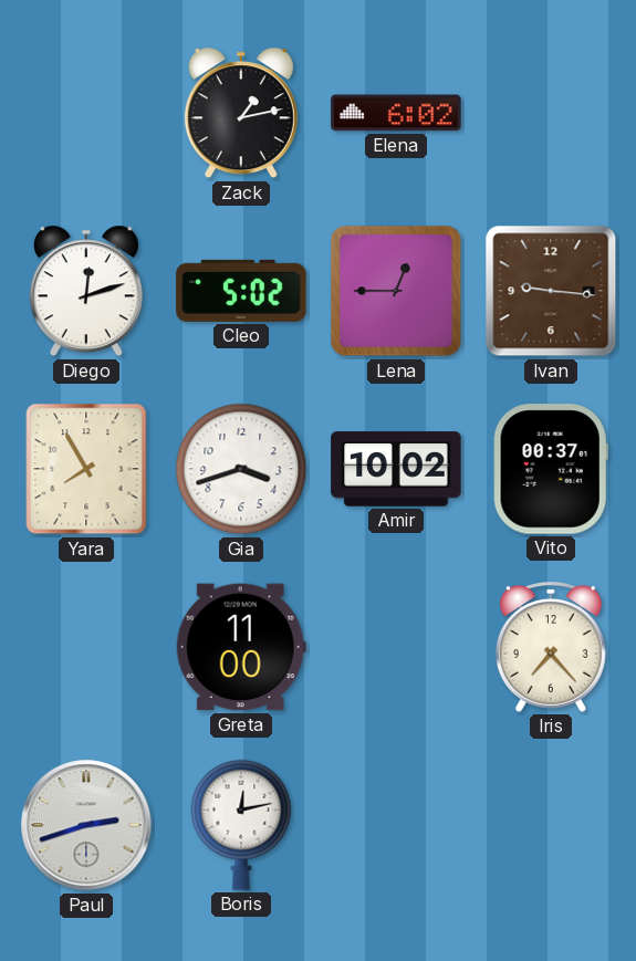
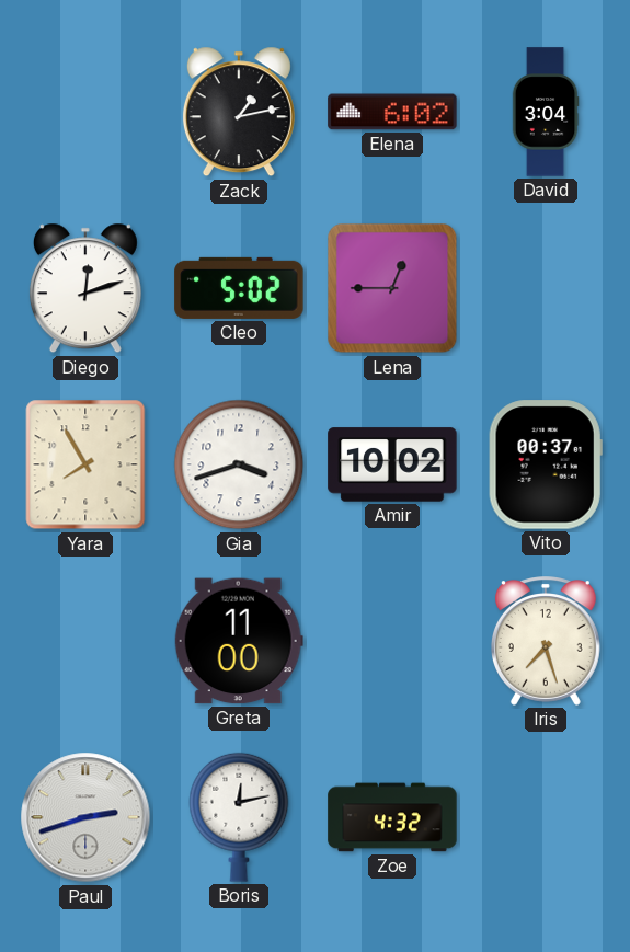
David: none -> 3:04 (546, 112)
Ivan: 9:16 -> none (551, 291)
Iris: 7:23 -> 7:27 (546, 641)
Zoe: none -> 4:32 (392, 817)
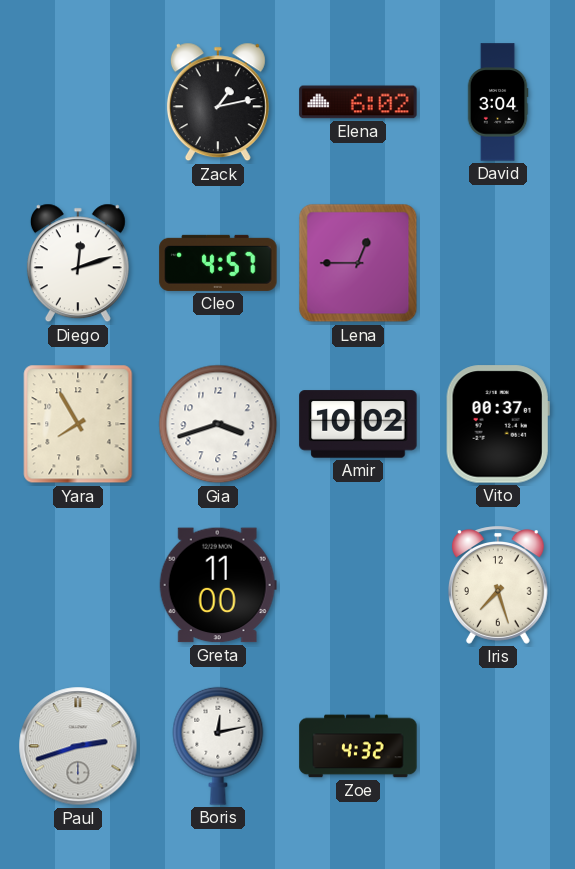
Cleo: 5:02 -> 4:57 (218, 263)
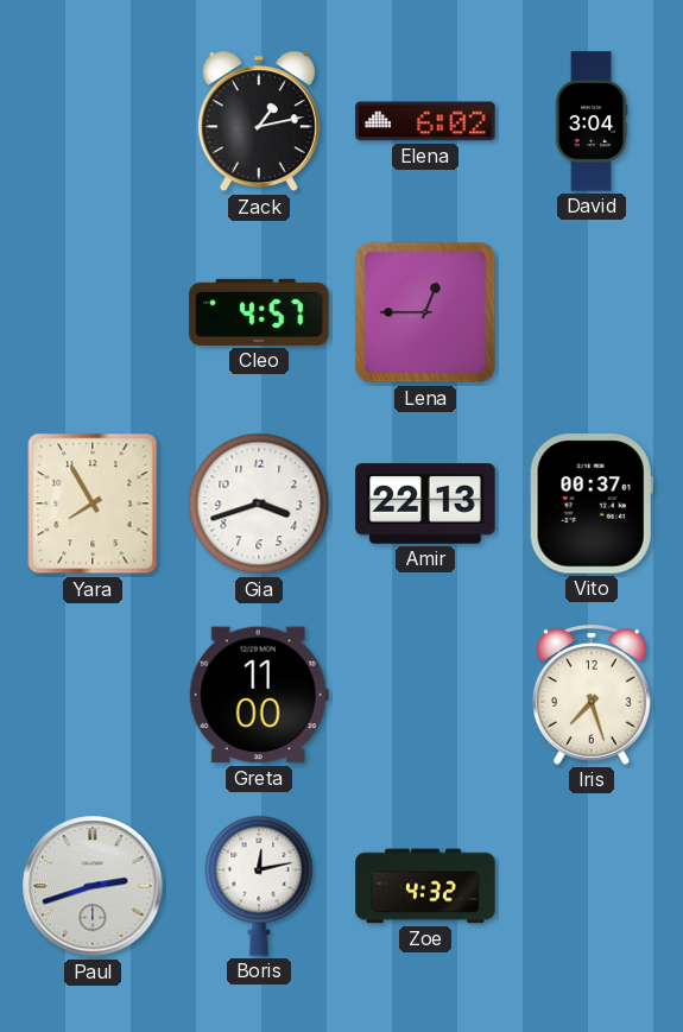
Diego: 12:12 -> none (78, 263)
Amir: 10:02 -> 22:13 (425, 504)
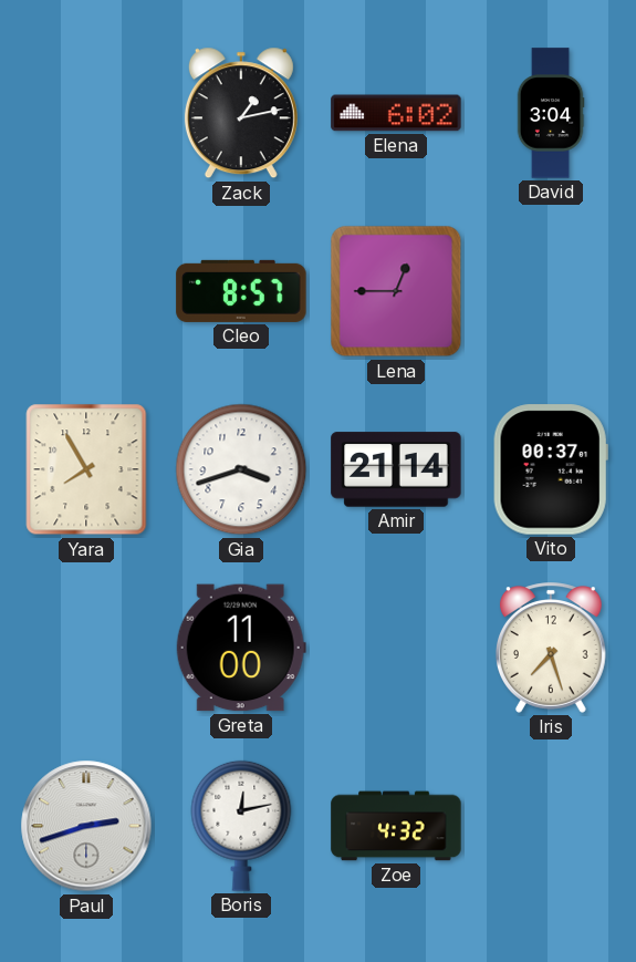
Cleo: 4:57 -> 8:57 (241, 291)
Amir: 22:13 -> 21:14 (396, 469)
